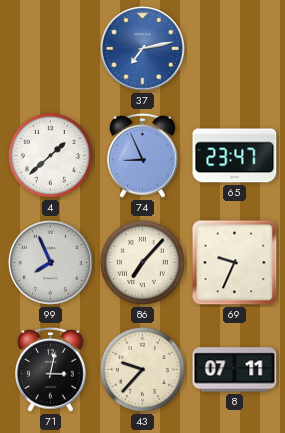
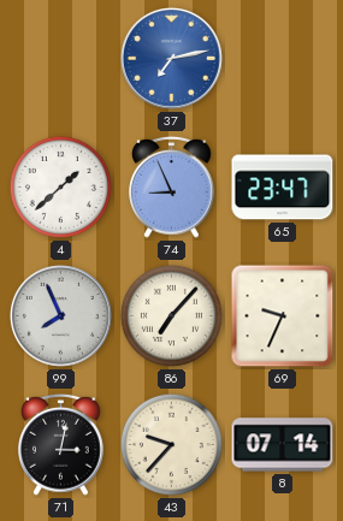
8: 07:11 -> 07:14 (283, 445)
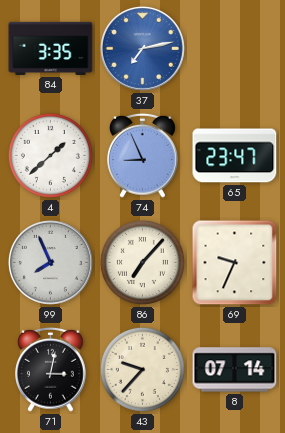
84: none -> 3:35 (51, 48)
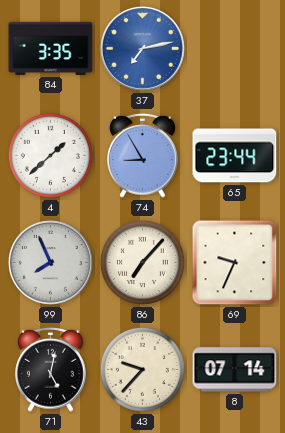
74: 8:56 -> 8:55 (143, 155)
65: 23:47 -> 23:44 (235, 156)
71: 3:02 -> 5:02 (51, 369)
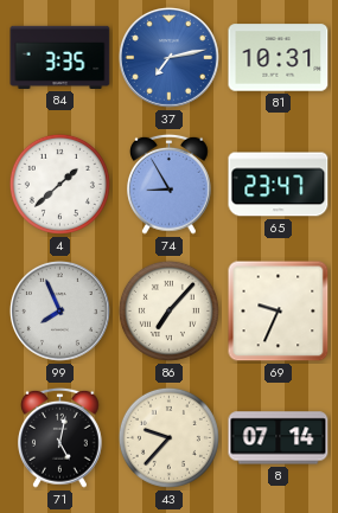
81: none -> 10:31 (279, 58)
65: 23:44 -> 23:47 (279, 185)
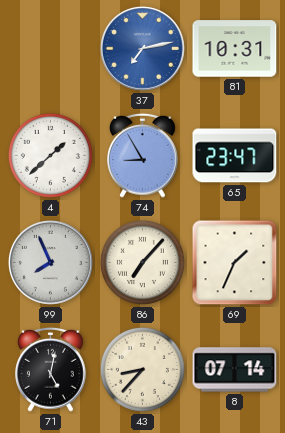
84: 3:35 -> none (60, 57)
69: 9:34 -> 1:34 (235, 263)
43: 9:37 -> 8:37 (142, 369)
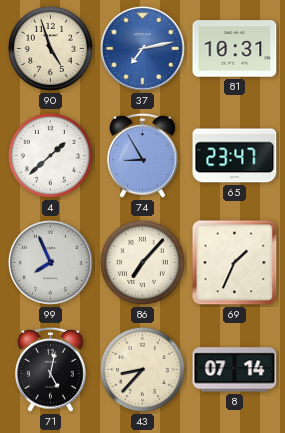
90: none -> 4:57 (50, 48)
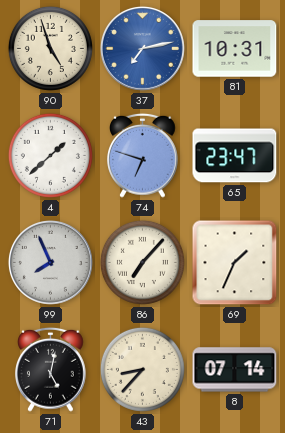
74: 8:55 -> 6:48 (143, 155)
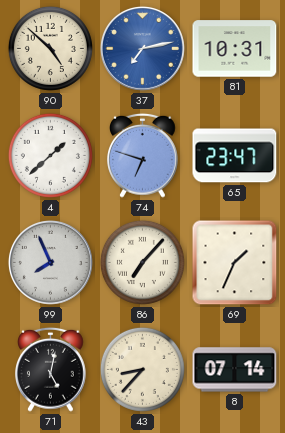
90: 4:57 -> 4:52 (50, 48)
